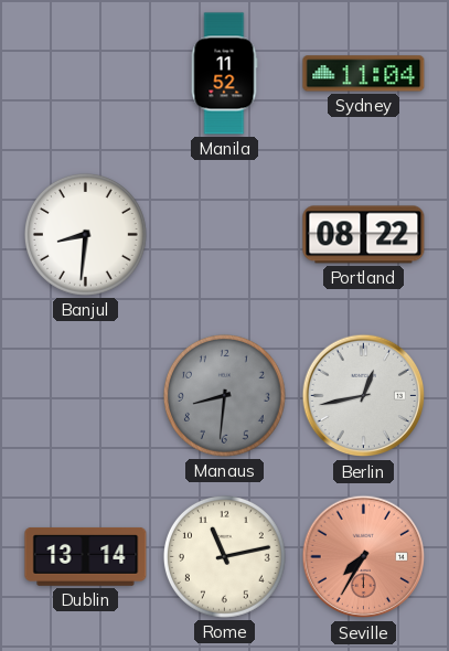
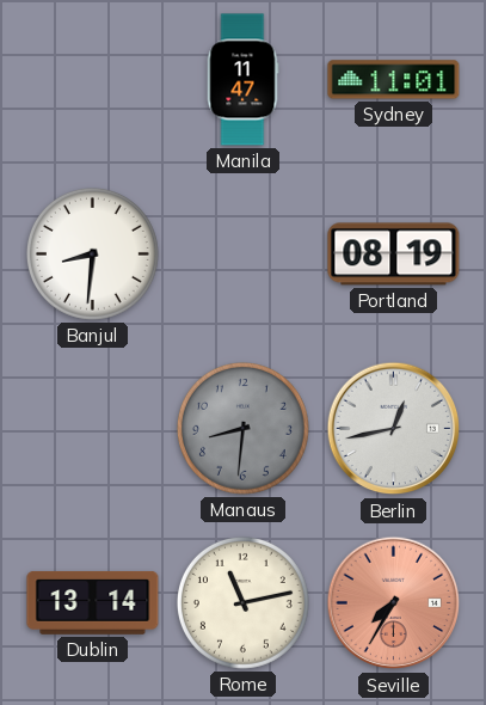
Manila: 11:52 -> 11:47 (242, 80)
Sydney: 11:04 -> 11:01 (394, 80)
Portland: 08:22 -> 08:19 (394, 255)
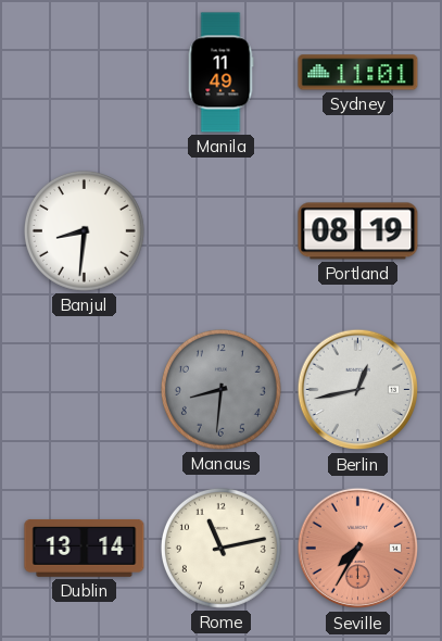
Manila: 11:47 -> 11:49 (220, 73)
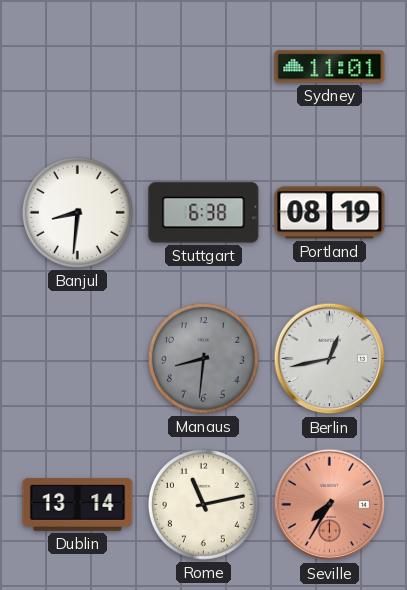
Manila: 11:49 -> none (220, 73)
Stuttgart: none -> 6:38 (204, 213)
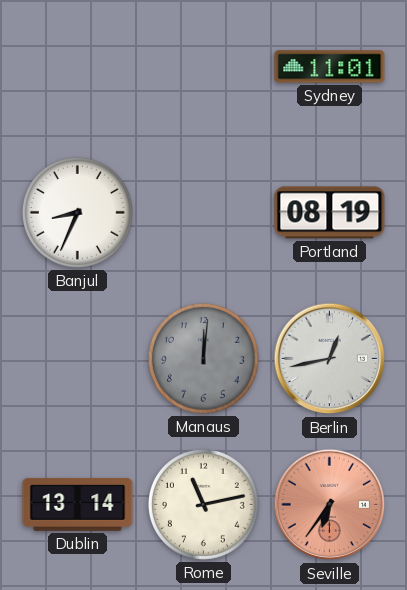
Banjul: 8:31 -> 8:34 (77, 212)
Stuttgart: 6:38 -> none (204, 213)
Manaus: 8:31 -> 12:01 (203, 358)
Seville: 7:35 -> 6:36 (330, 505)
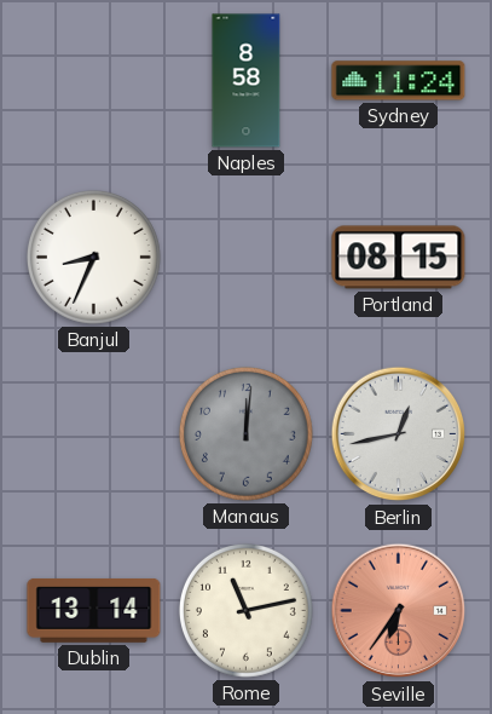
Naples: none -> 8:58 (247, 81)
Sydney: 11:01 -> 11:24 (399, 81)
Portland: 08:19 -> 08:15 (399, 258)
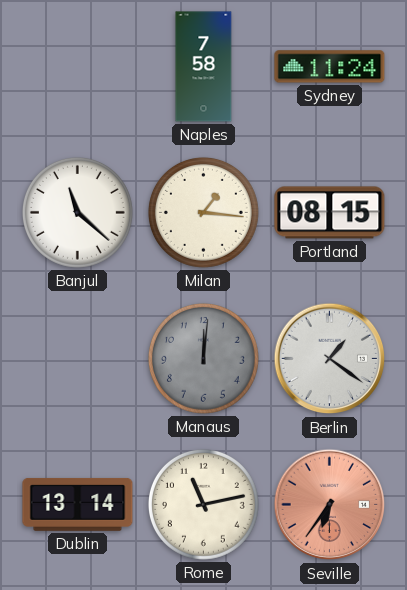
Naples: 8:58 -> 7:58 (204, 67)
Banjul: 8:34 -> 11:22 (77, 212)
Milan: none -> 1:16 (203, 212)
Berlin: 12:43 -> 1:21 (330, 359)
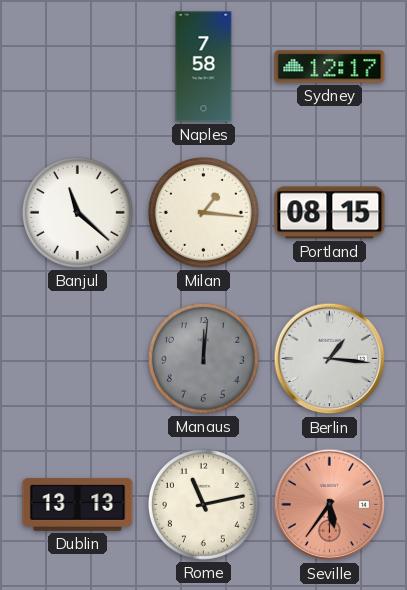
Sydney: 11:24 -> 12:17 (330, 67)
Berlin: 1:21 -> 1:16 (330, 359)
Dublin: 13:14 -> 13:13 (78, 505)
Seville: 6:36 -> 5:36 (330, 505)
